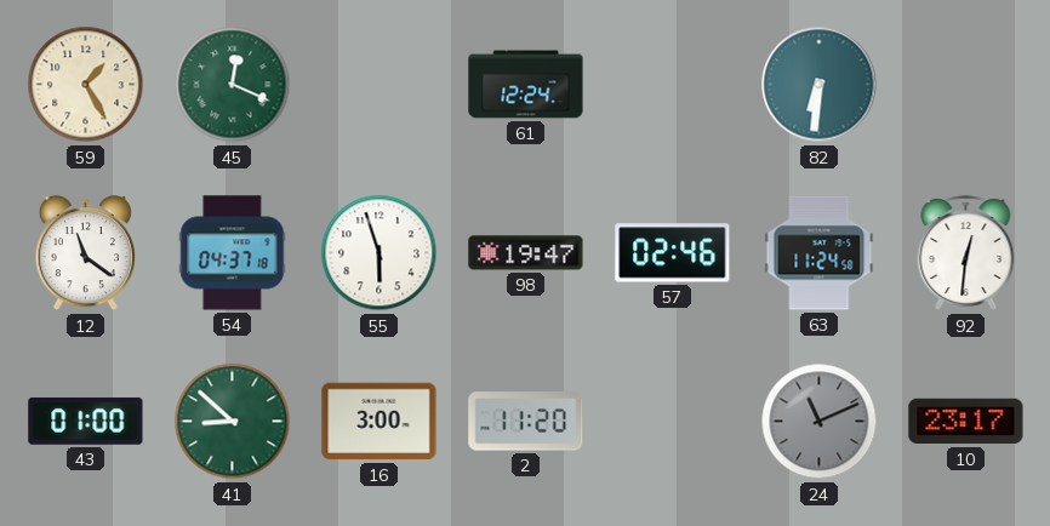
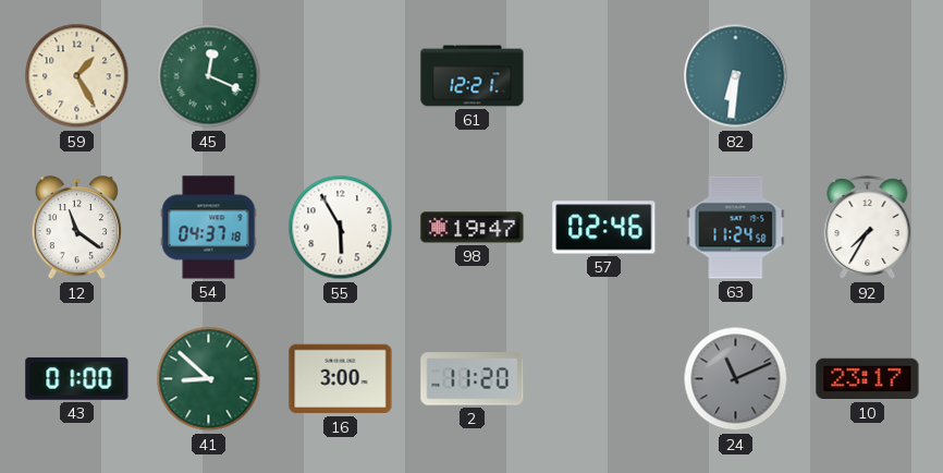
61: 12:24 -> 12:21 (473, 76)
55: 5:57 -> 5:55 (341, 228)
92: 12:31 -> 7:35 (868, 228)
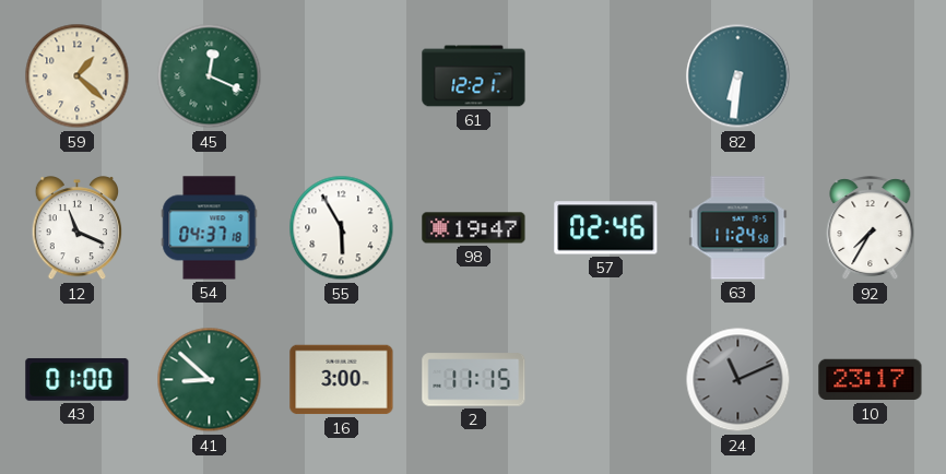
59: 1:25 -> 1:22 (78, 76)
12: 11:21 -> 11:19 (76, 229)
2: 11:20 -> 11:15 (474, 380)
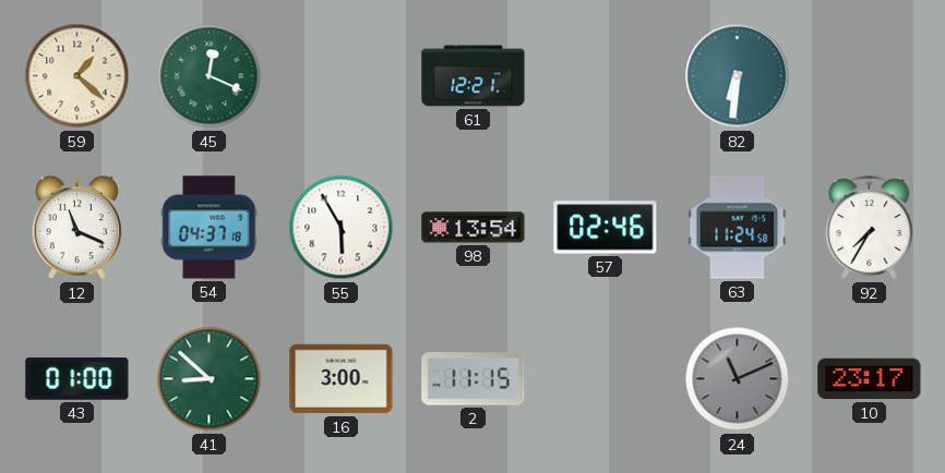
98: 19:47 -> 13:54 (474, 228)
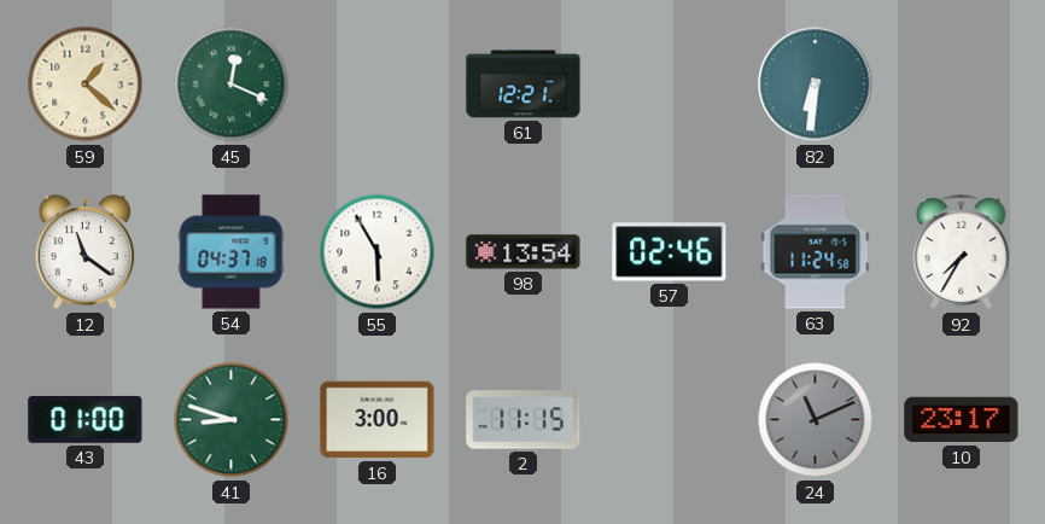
12: 11:19 -> 11:21 (84, 254)
41: 8:52 -> 8:48 (232, 420)
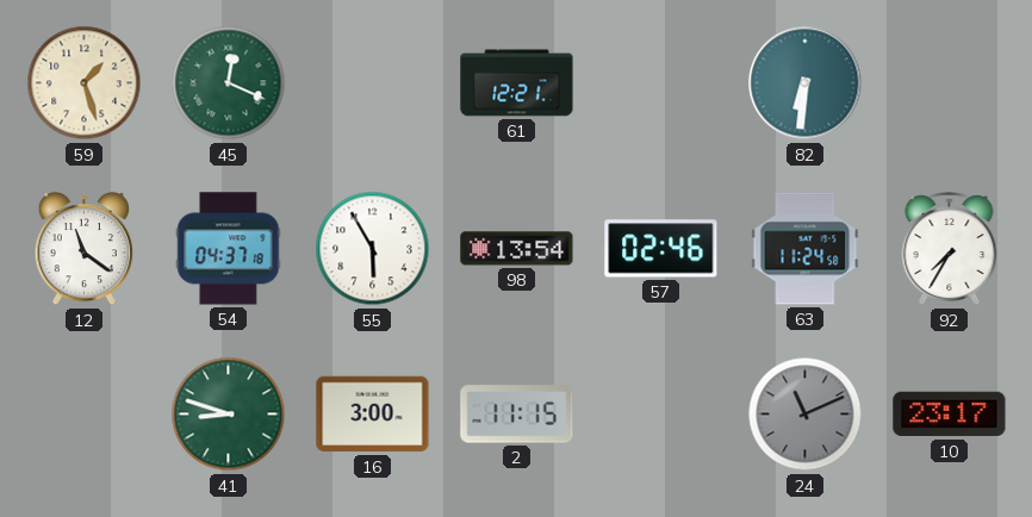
59: 1:22 -> 1:27 (85, 83)
43: 01:00 -> none (86, 419)
